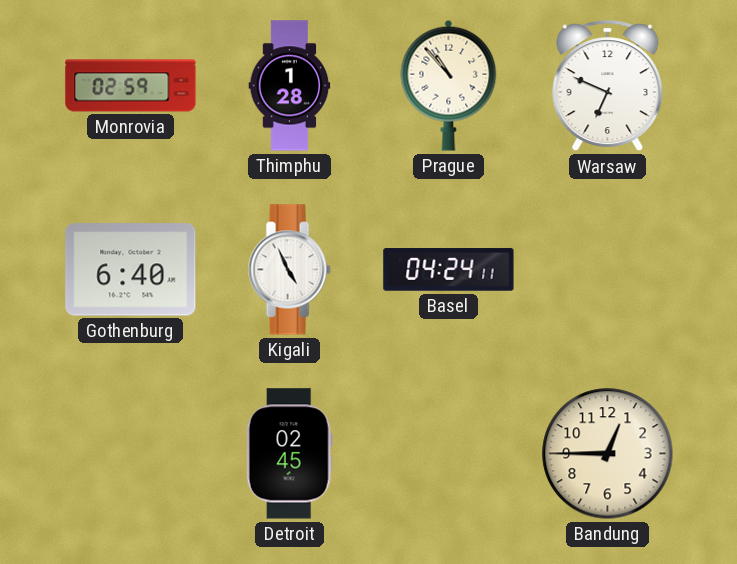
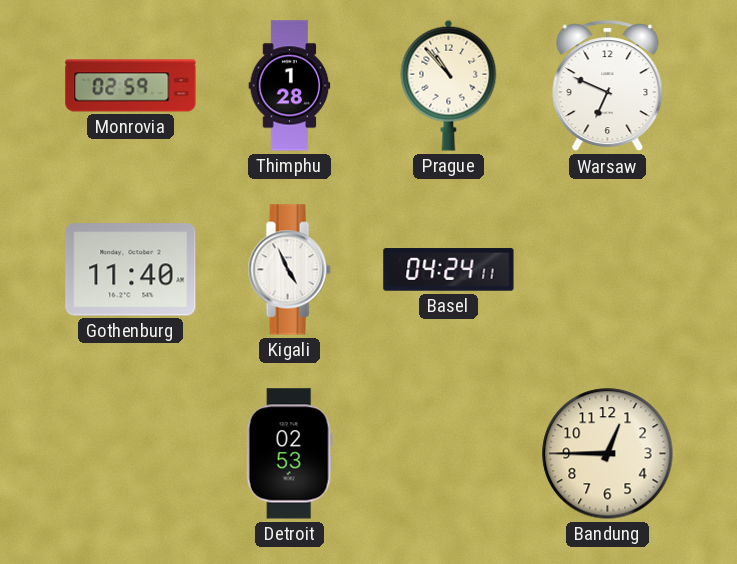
Gothenburg: 6:40 -> 11:40 (131, 270)
Detroit: 02:45 -> 02:53 (289, 454)
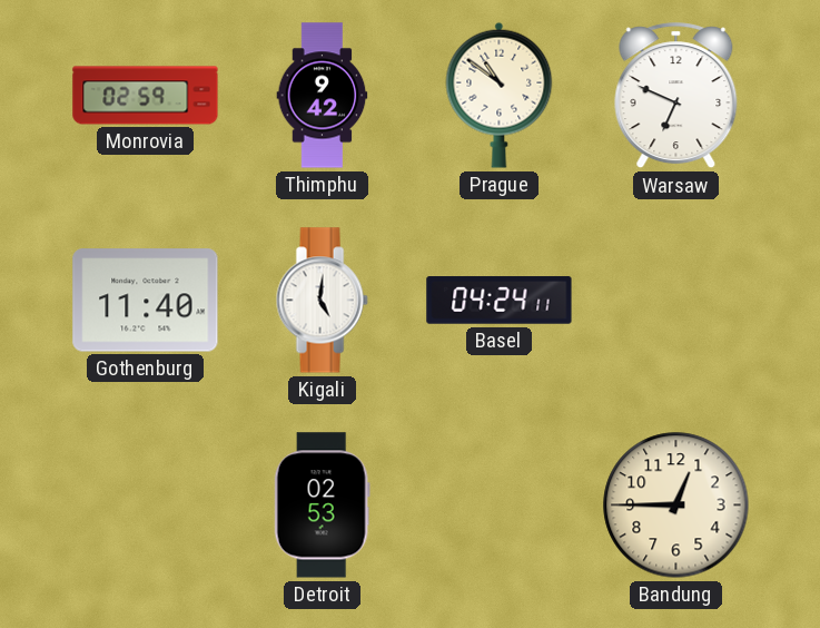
Thimphu: 1:28 -> 9:42 (323, 96)
Prague: 10:53 -> 10:51 (500, 95)
Kigali: 4:56 -> 5:01 (322, 301)
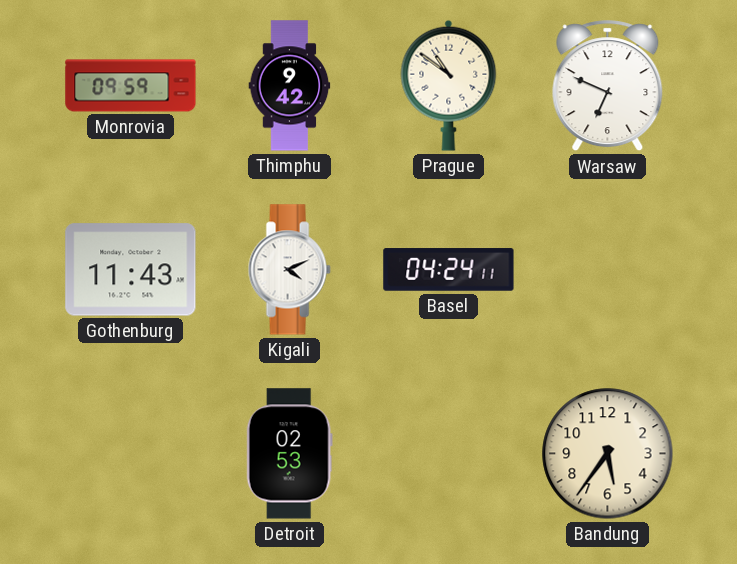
Monrovia: 02:59 -> 09:59 (131, 86)
Gothenburg: 11:40 -> 11:43 (131, 270)
Kigali: 5:01 -> 4:11 (289, 270)
Bandung: 12:45 -> 5:36 (608, 454)
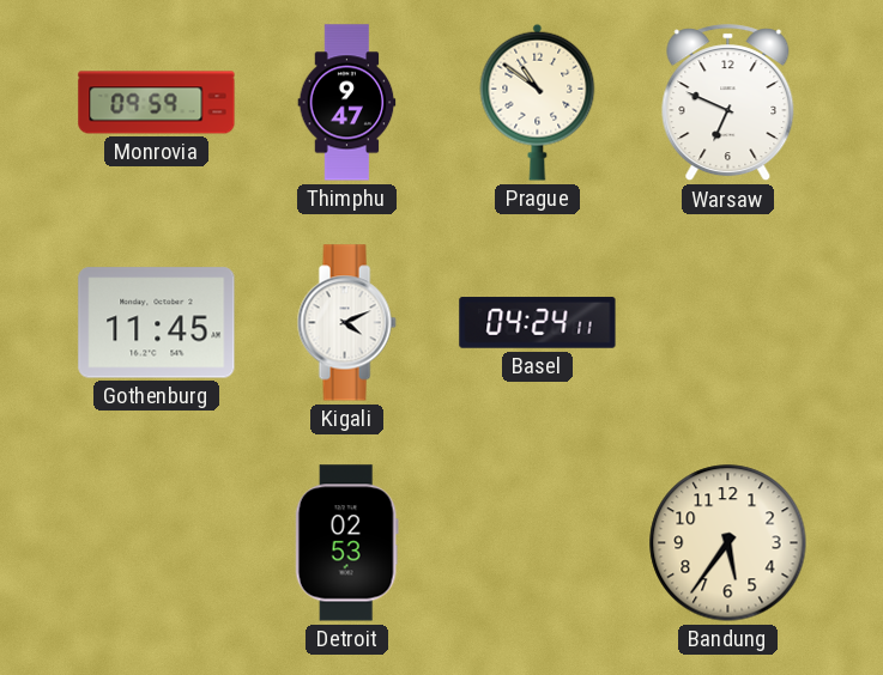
Thimphu: 9:42 -> 9:47 (347, 103)
Gothenburg: 11:43 -> 11:45 (157, 323)
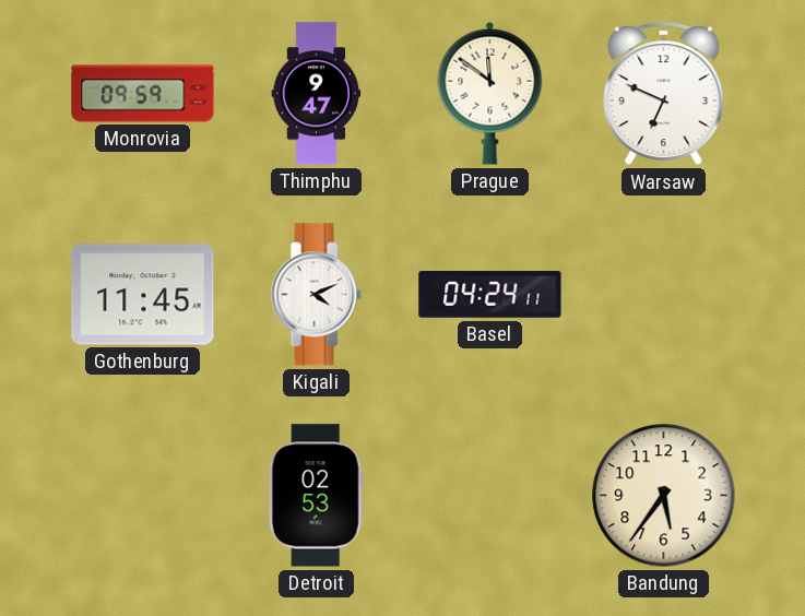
Prague: 10:51 -> 11:51 (490, 93)
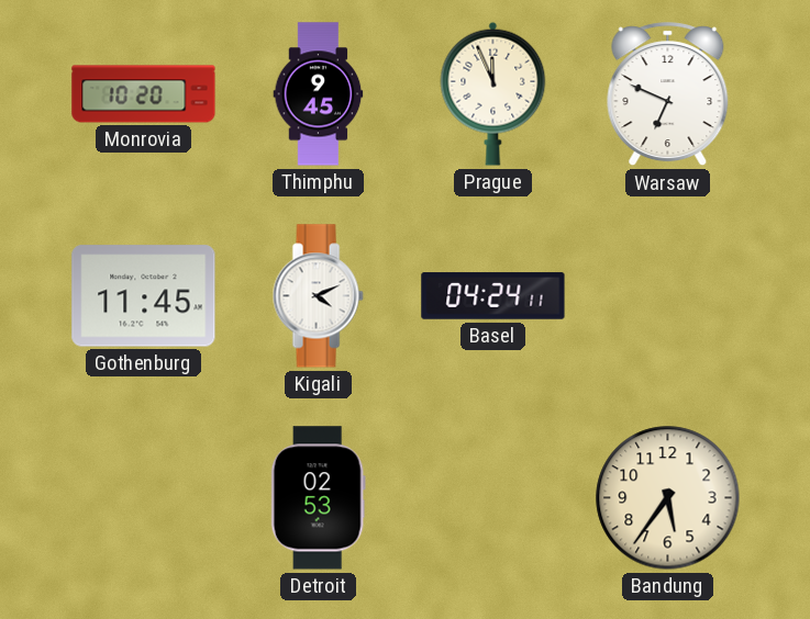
Monrovia: 09:59 -> 10:20 (144, 94)
Thimphu: 9:47 -> 9:45 (319, 94)
Prague: 11:51 -> 11:56 (493, 93)
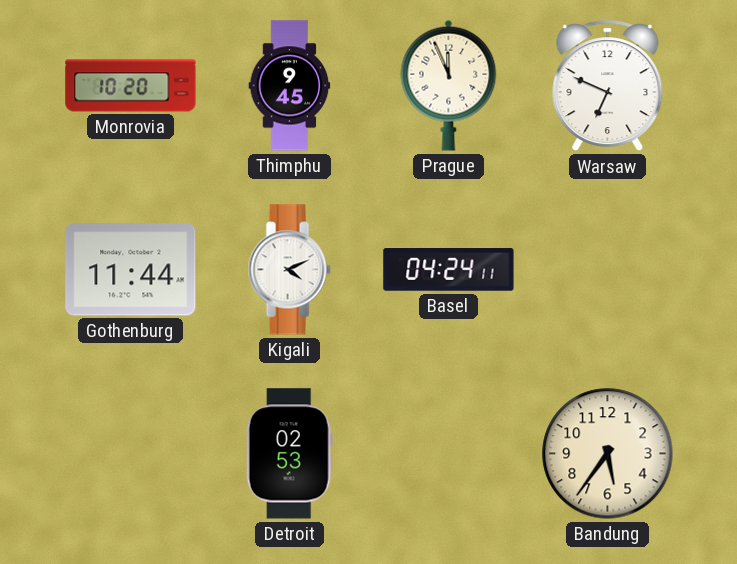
Gothenburg: 11:45 -> 11:44 (131, 270)
